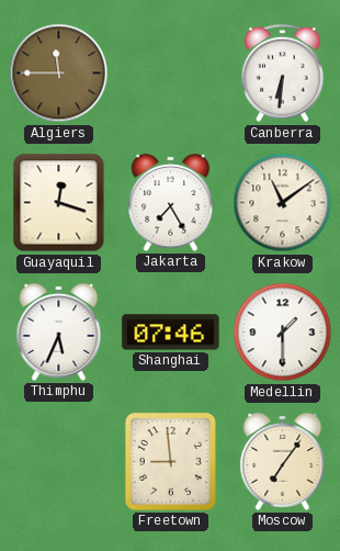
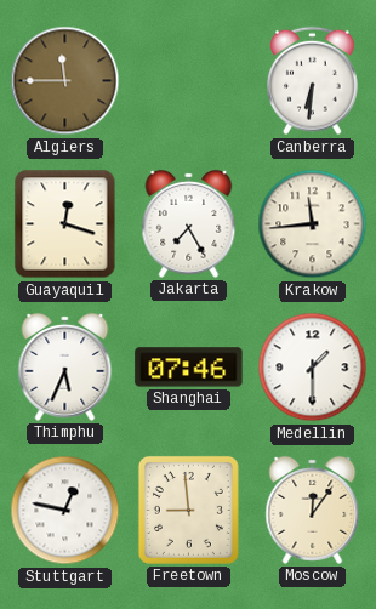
Krakow: 11:09 -> 11:44 (313, 224)
Stuttgart: none -> 12:47 (65, 511)
Moscow: 7:06 -> 12:06 (313, 510)
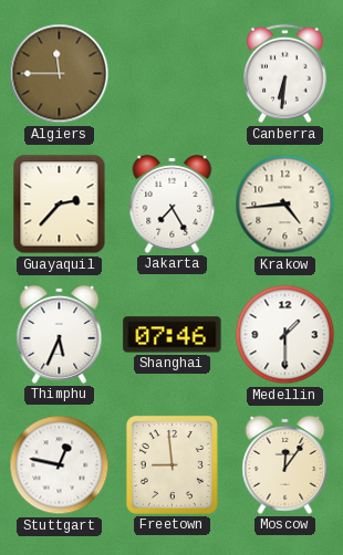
Guayaquil: 12:18 -> 2:37 (60, 205)
Krakow: 11:44 -> 4:44 (285, 205)
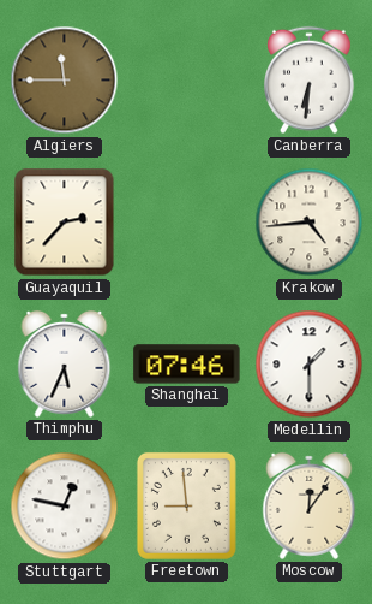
Jakarta: 7:25 -> none (173, 203)
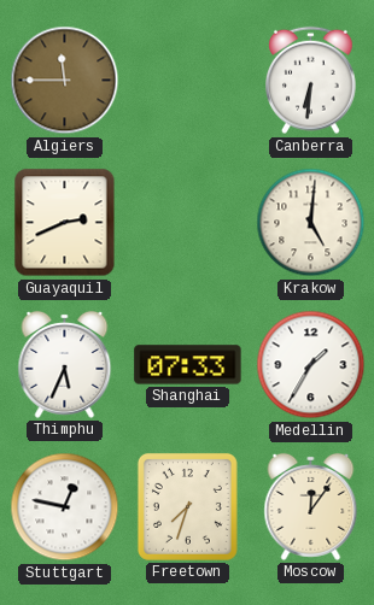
Guayaquil: 2:37 -> 2:41 (65, 223)
Krakow: 4:44 -> 5:01 (311, 223)
Shanghai: 07:46 -> 07:33 (188, 365)
Medellin: 1:30 -> 1:35 (311, 365)
Freetown: 8:59 -> 7:33 (187, 506)
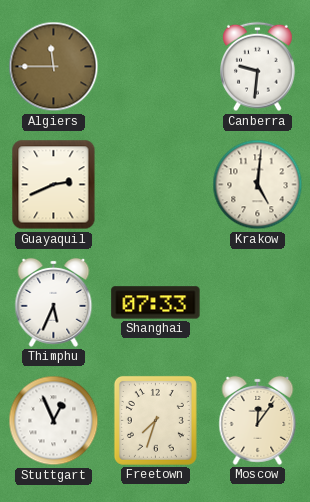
Canberra: 6:31 -> 9:31 (258, 67)
Medellin: 1:35 -> none (311, 365)
Stuttgart: 12:47 -> 12:56 (54, 421)
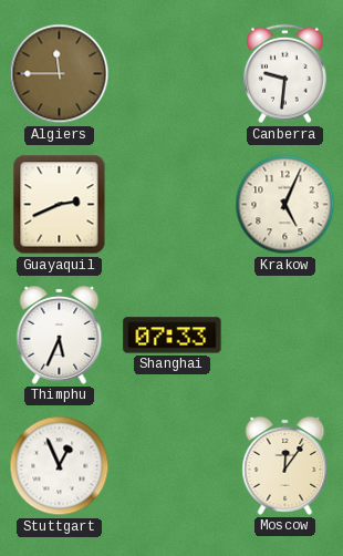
Krakow: 5:01 -> 5:04 (285, 205)
Freetown: 7:33 -> none (155, 420)
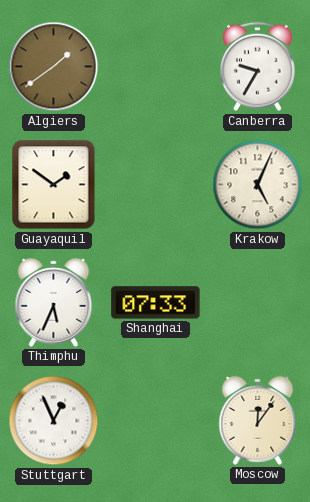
Algiers: 11:45 -> 1:39 (54, 67)
Canberra: 9:31 -> 9:35 (258, 67)
Guayaquil: 2:41 -> 1:51 (54, 185)
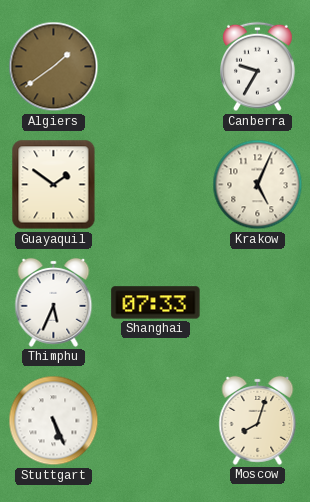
Stuttgart: 12:56 -> 5:26 (54, 421)
Moscow: 12:06 -> 8:03 (258, 420)
